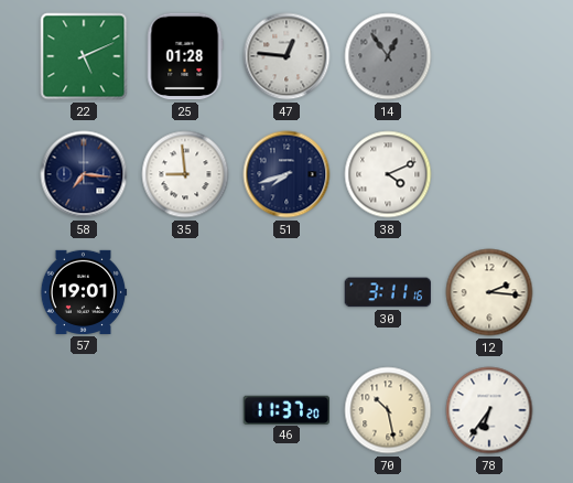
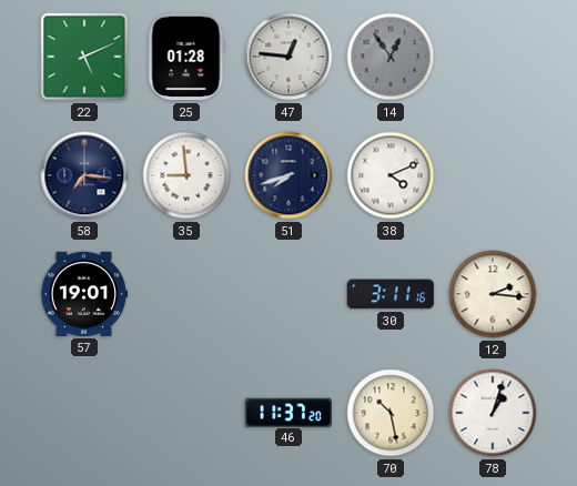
78: 6:36 -> 1:03 (493, 413)
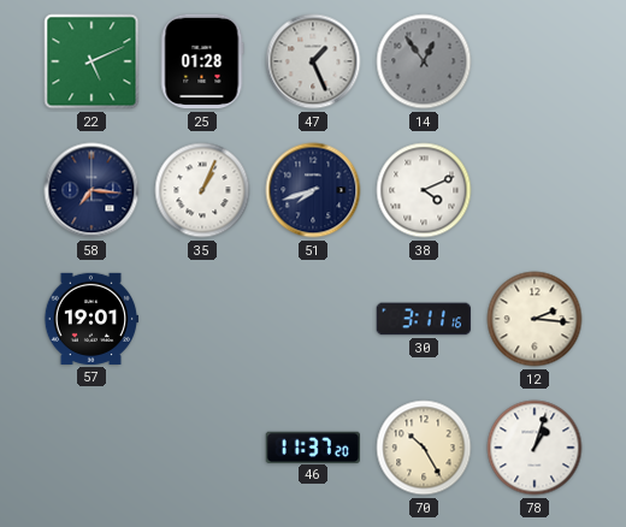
47: 12:46 -> 1:26 (313, 61)
35: 8:59 -> 1:04 (202, 190)
70: 10:28 -> 10:25 (424, 448)
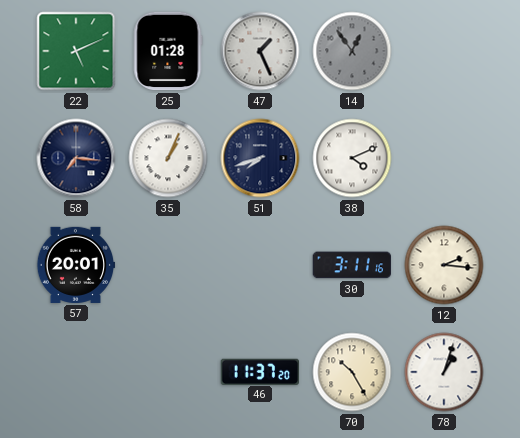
57: 19:01 -> 20:01 (76, 265)
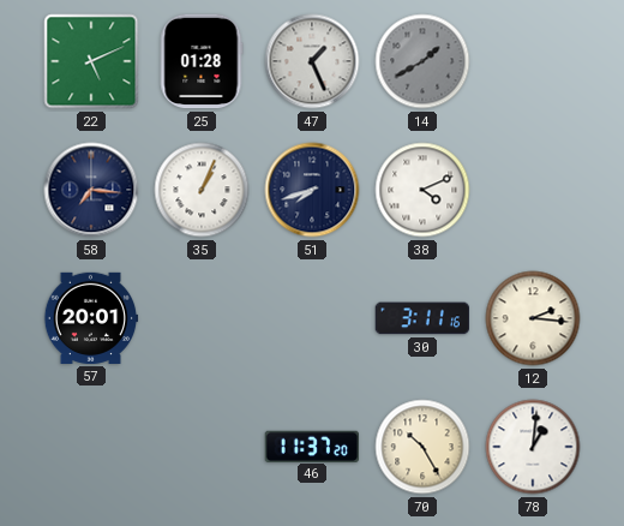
14: 12:54 -> 1:40 (422, 61)
78: 1:03 -> 1:01 (533, 447)
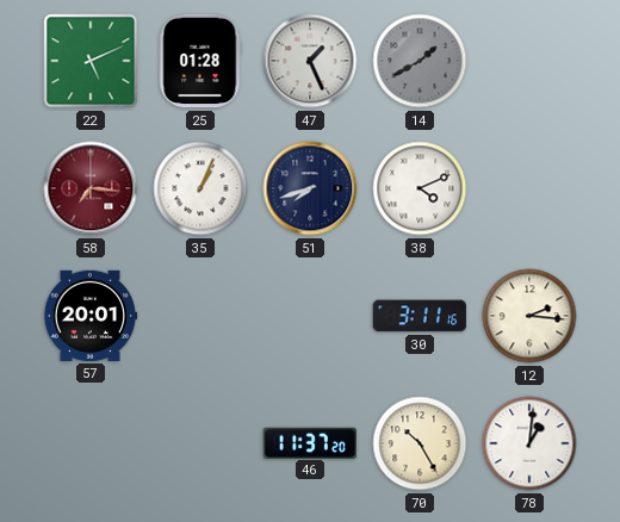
58 dial: navy -> burgundy (91, 188)
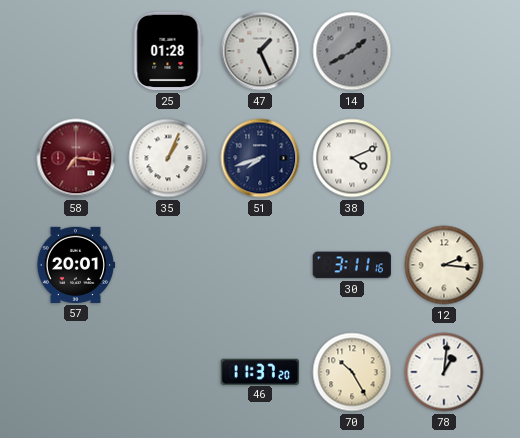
22: 5:11 -> none (91, 61)
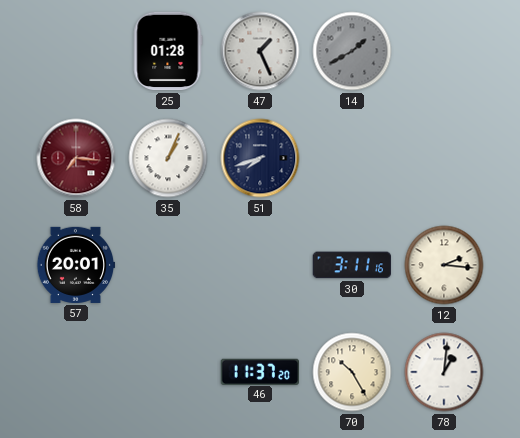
38: 4:11 -> none (352, 158)
